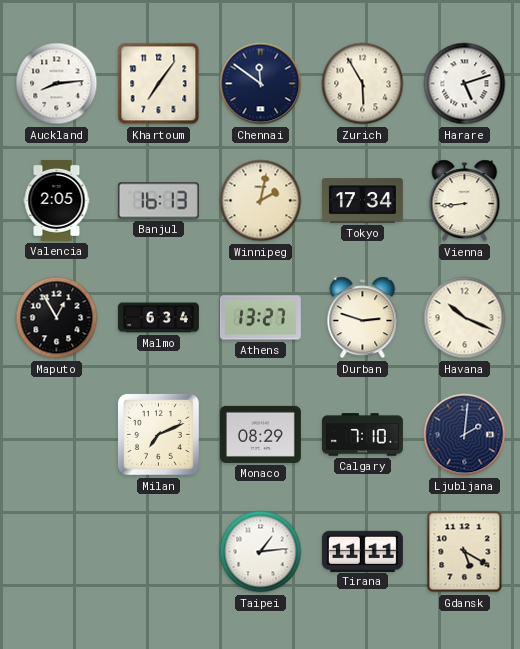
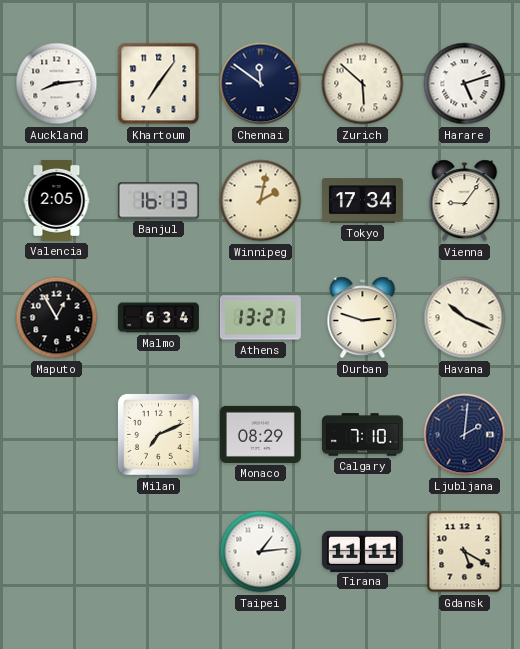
Zurich: 5:55 -> 5:52 (363, 84)
Vienna: 8:44 -> 9:06 (465, 201)
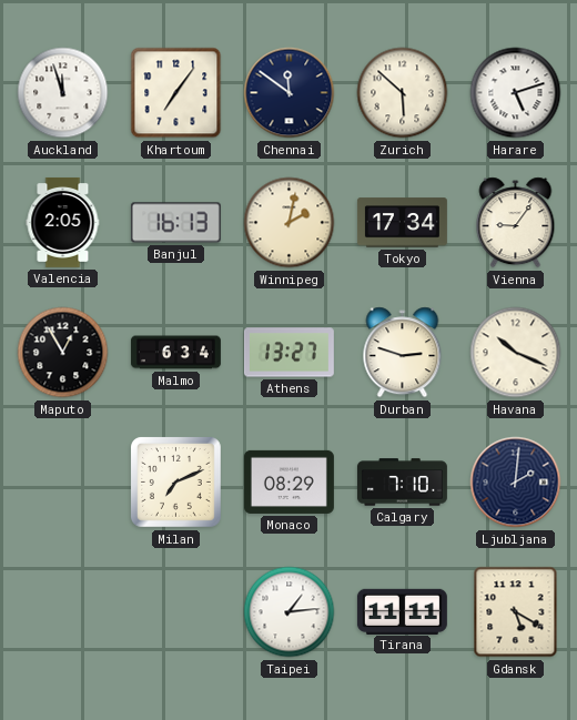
Auckland: 8:14 -> 11:57 (63, 93)
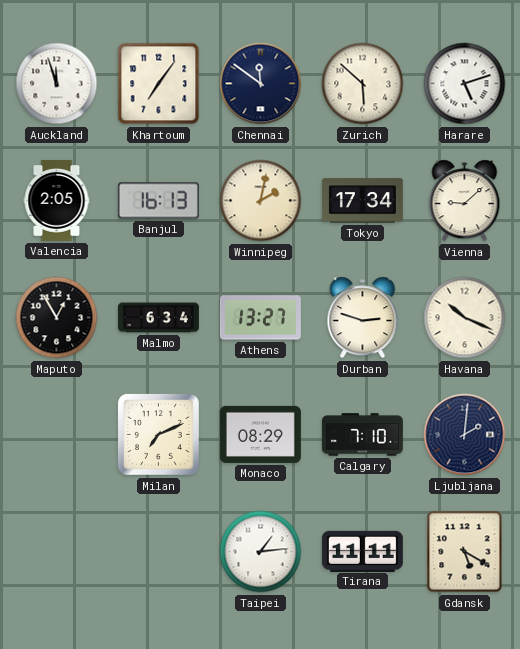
Vienna: 9:06 -> 9:08 (465, 201)
